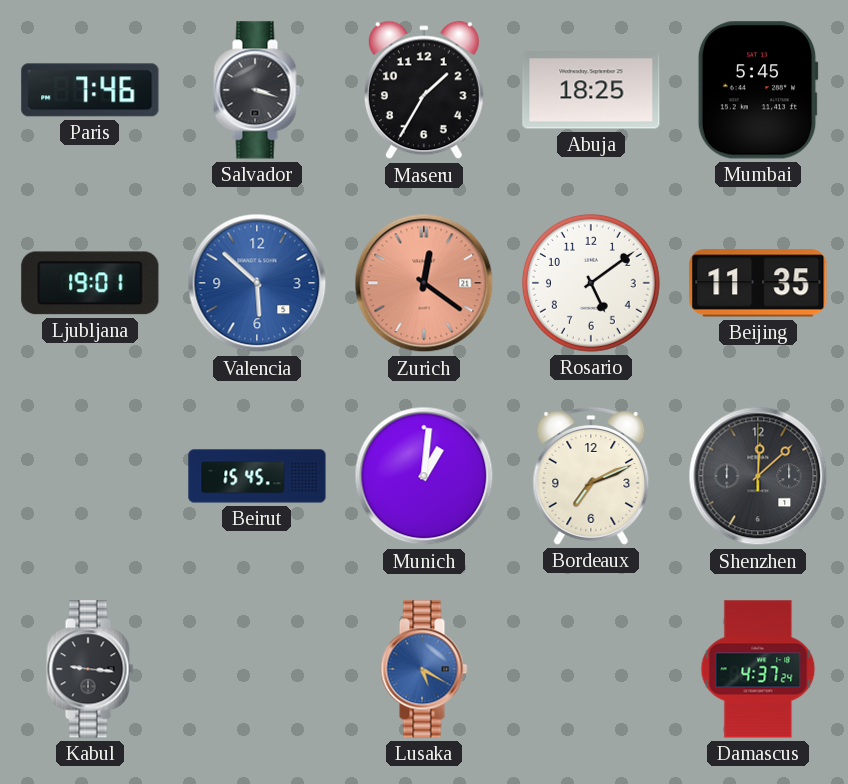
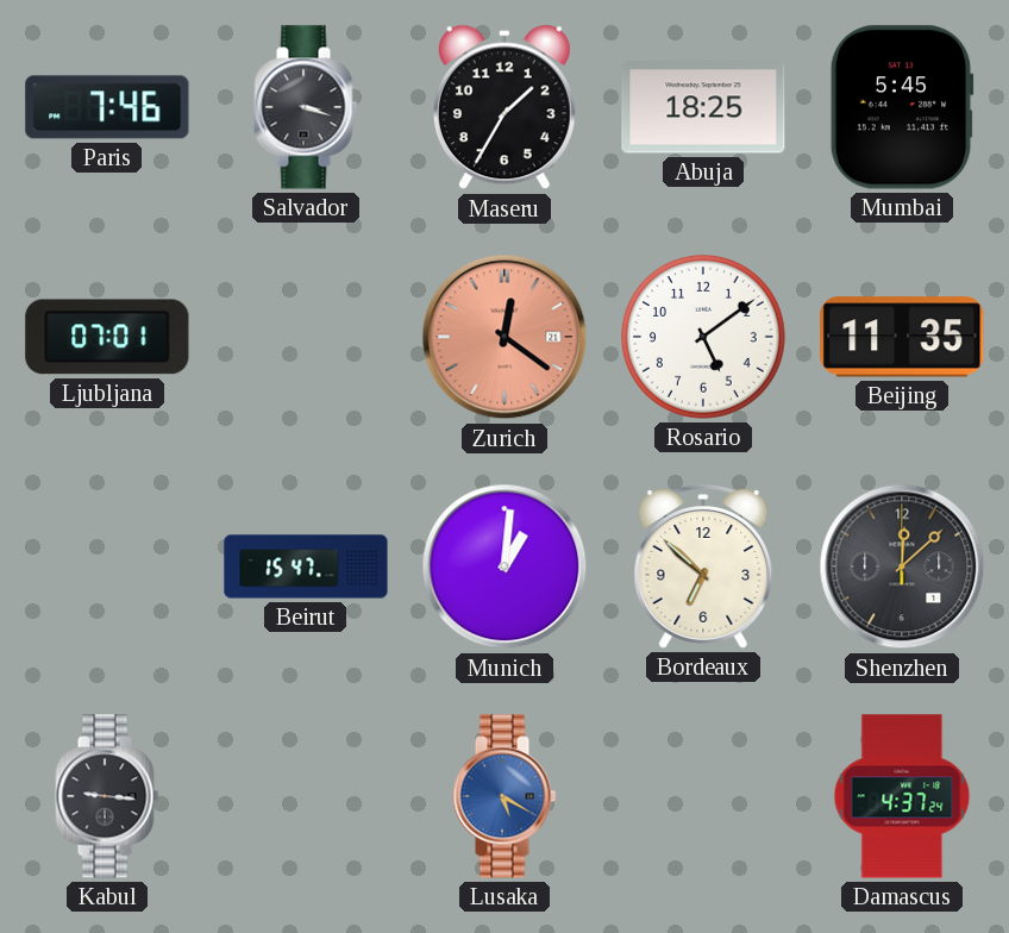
Ljubljana: 19:01 -> 07:01 (107, 337)
Valencia: 5:52 -> none (257, 283)
Beirut: 15:45 -> 15:47 (306, 566)
Bordeaux: 7:11 -> 6:52 (703, 568)
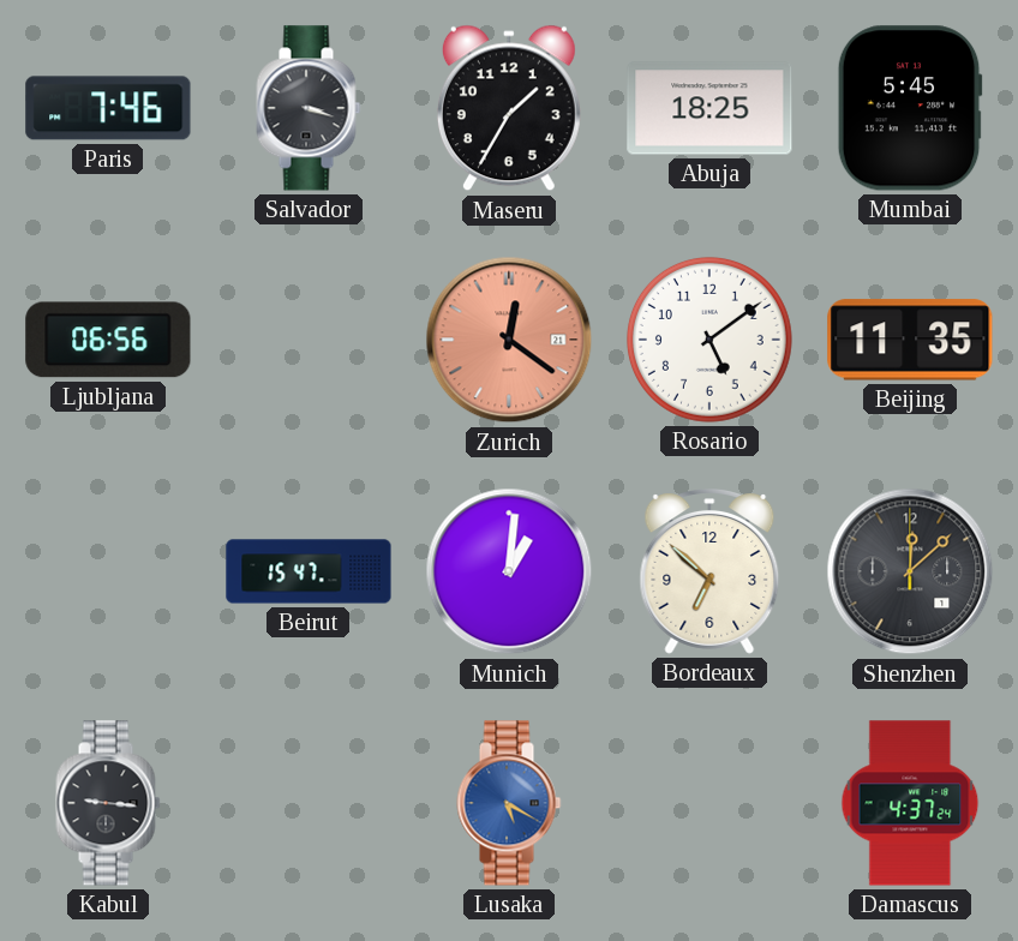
Ljubljana: 07:01 -> 06:56 (108, 340)
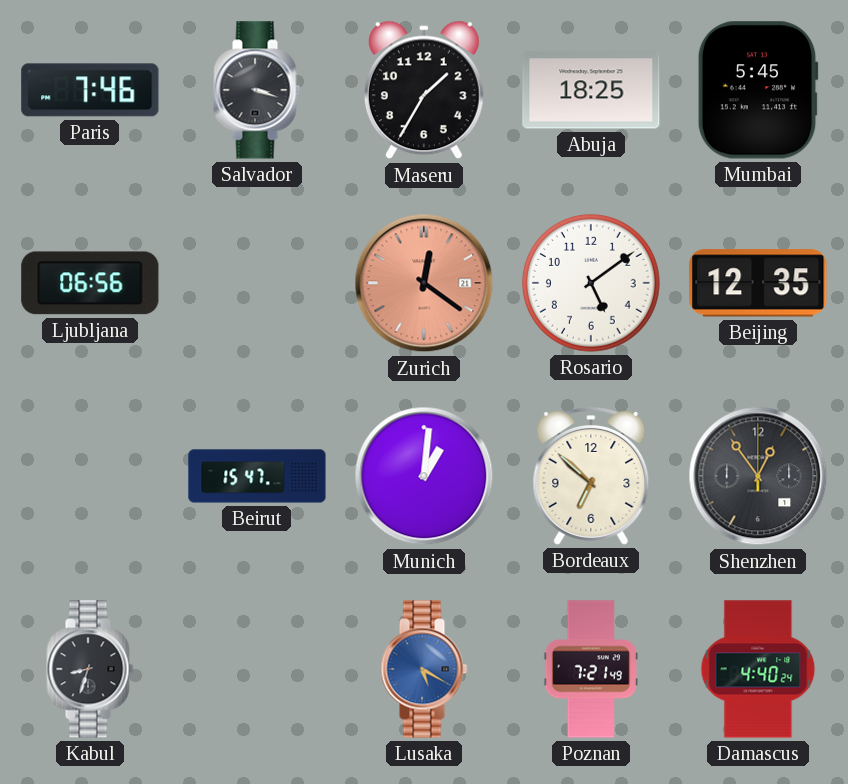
Beijing: 11:35 -> 12:35 (758, 283)
Shenzhen: 12:08 -> 12:54 (758, 476)
Kabul: 9:16 -> 8:33 (90, 669)
Poznan: none -> 7:21 (590, 669)
Damascus: 4:37 -> 4:40 (758, 669)
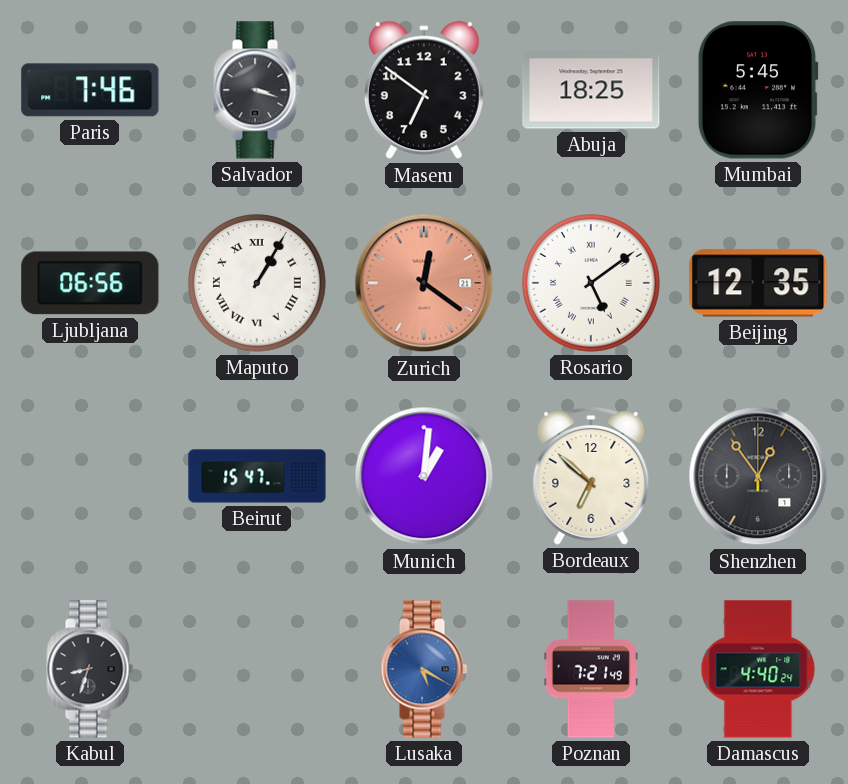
Maseru: 1:35 -> 6:51 (424, 90)
Maputo: none -> 1:05 (257, 283)
Rosario numerals: Arabic -> Roman (591, 283)
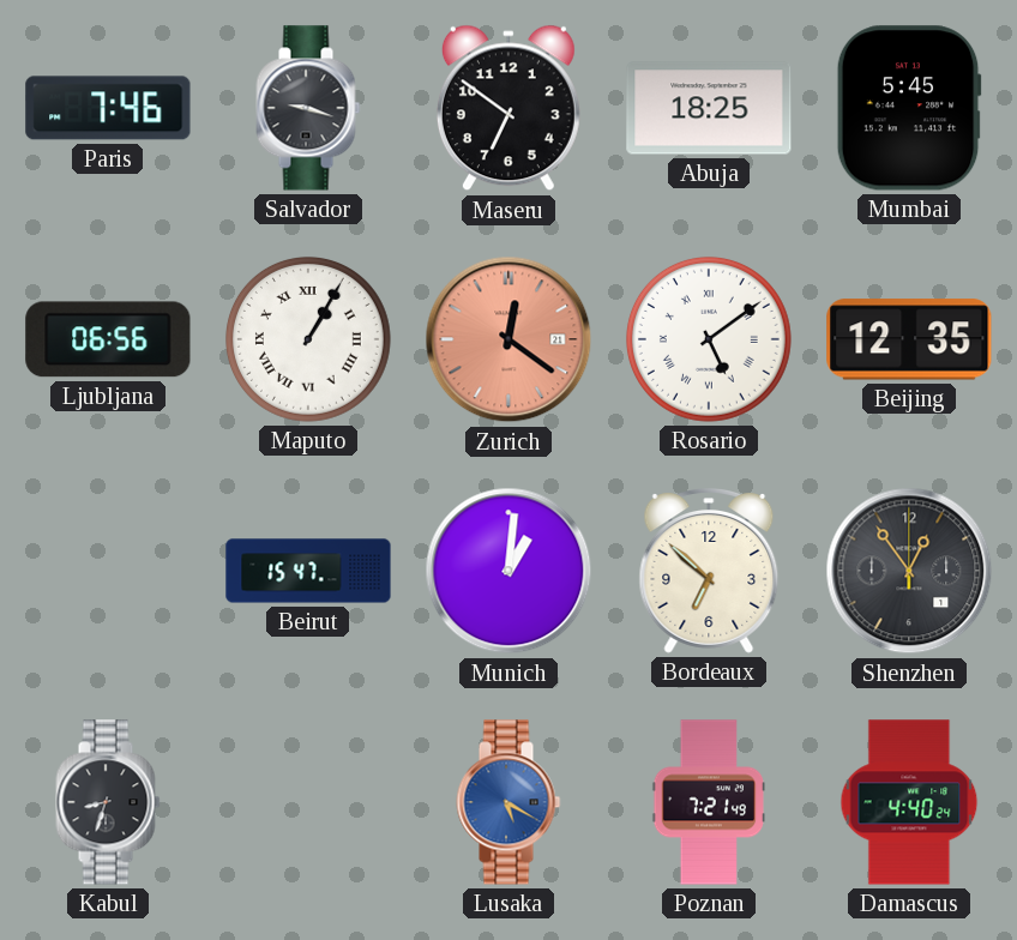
Salvador: 3:18 -> 9:18 (308, 108)
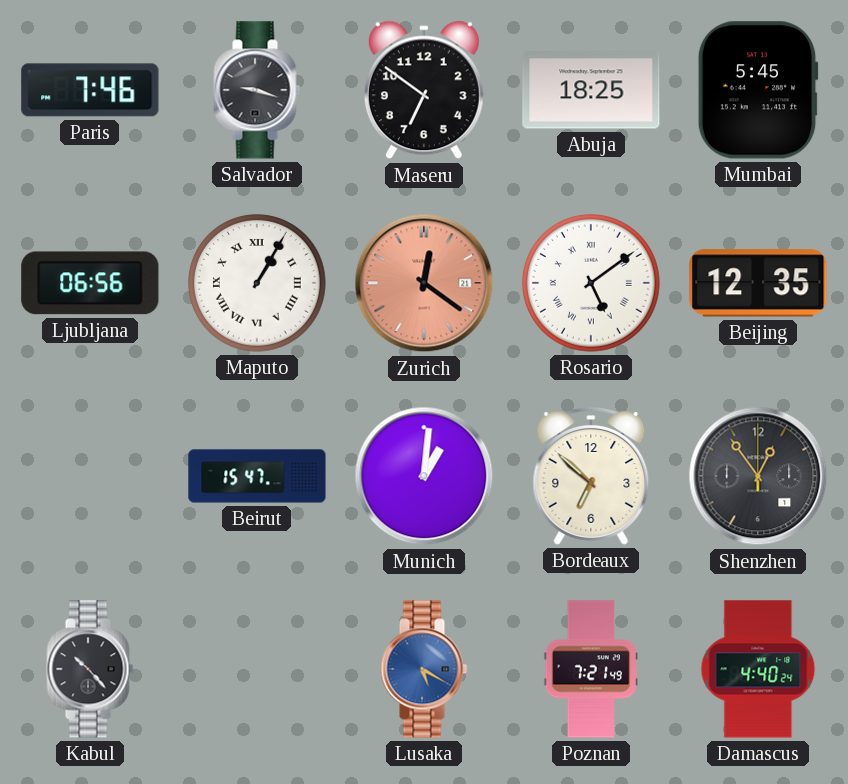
Kabul: 8:33 -> 10:23 (90, 669)
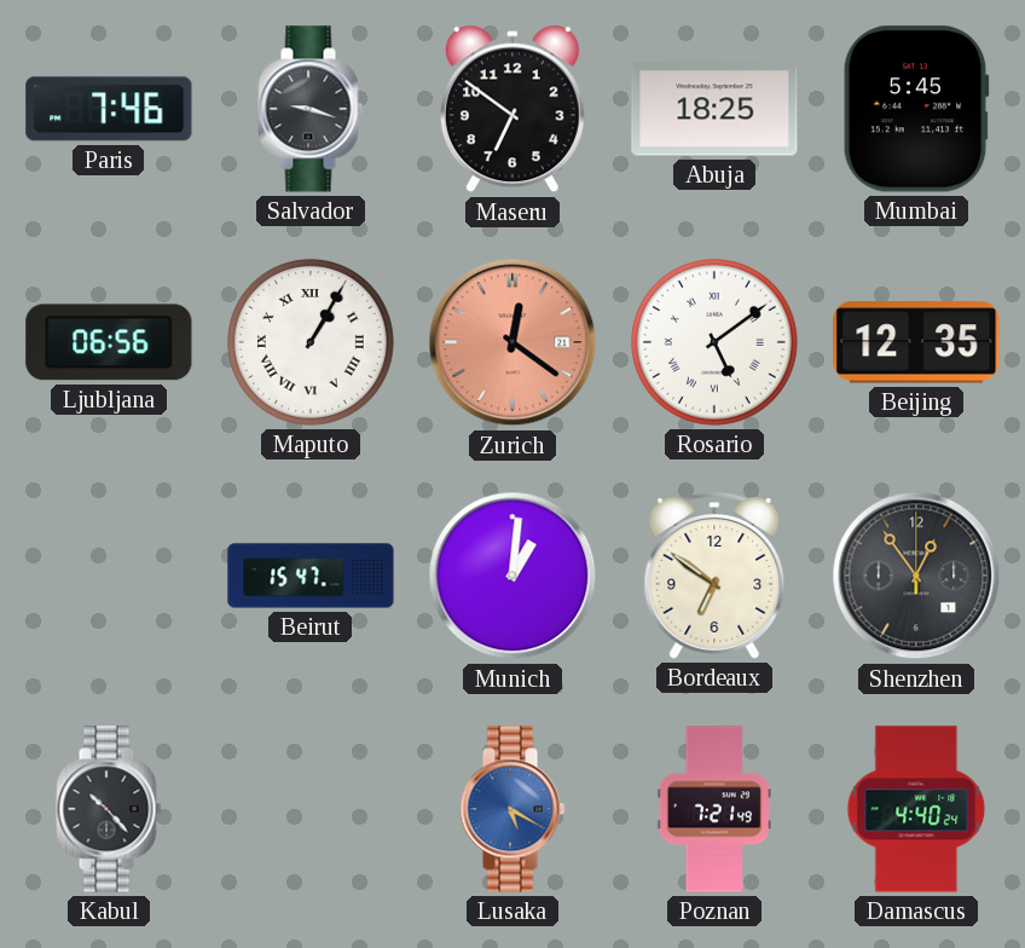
Bordeaux: 6:52 -> 6:51 (714, 577)
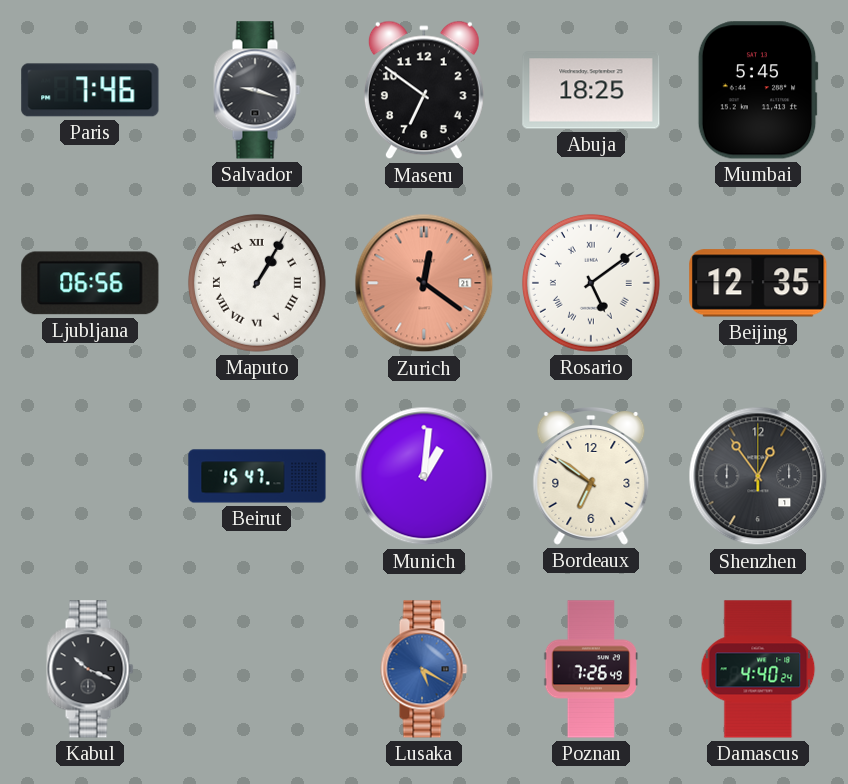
Kabul: 10:23 -> 10:19 (90, 669)
Poznan: 7:21 -> 7:26 (590, 669)
